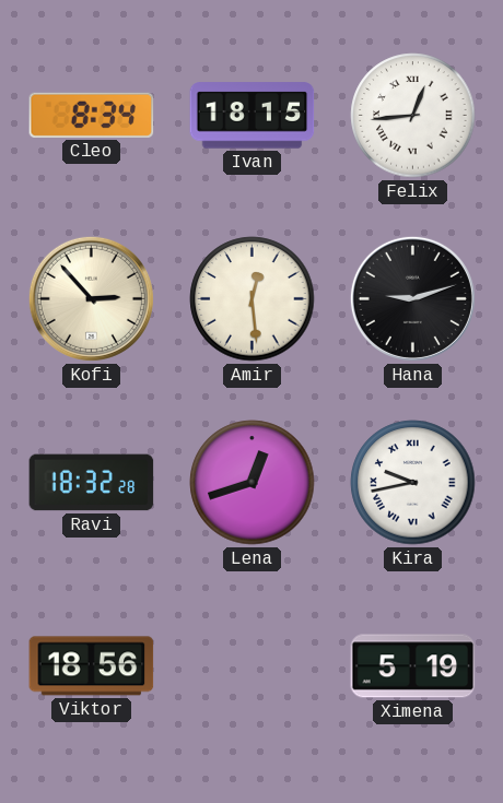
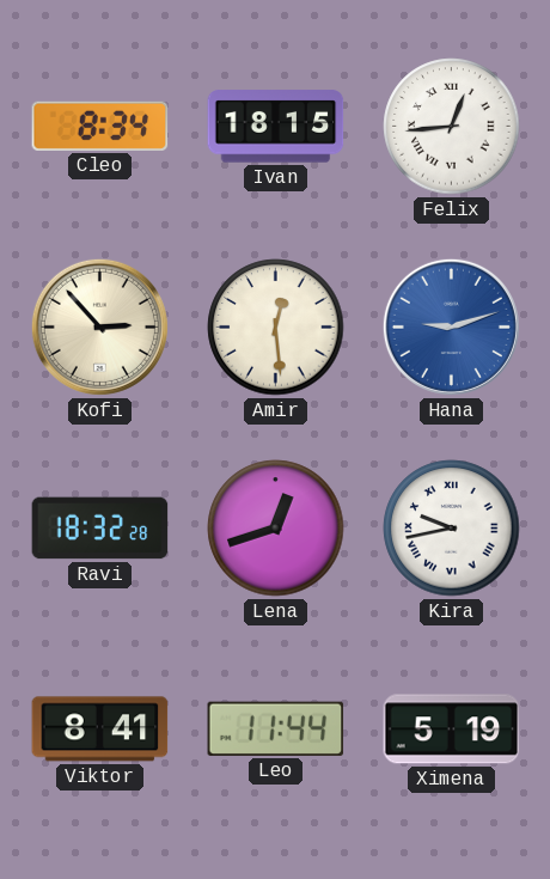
Hana dial: black -> blue (451, 326)
Viktor: 18:56 -> 8:41 (100, 730)
Leo: none -> 11:44 (276, 728)
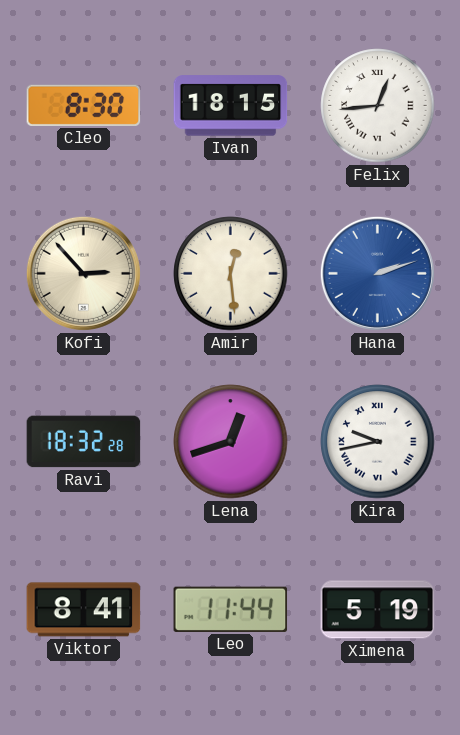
Cleo: 8:34 -> 8:30 (84, 105)
Hana: 9:12 -> 2:12 (377, 273)
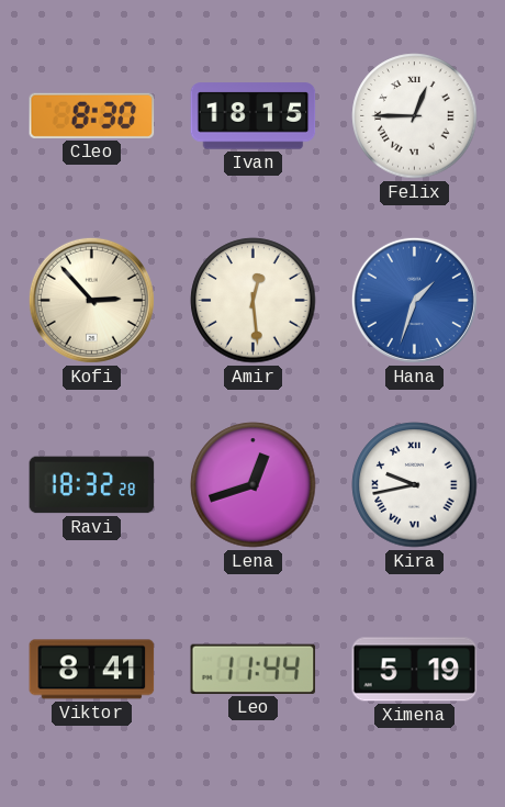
Felix: 12:44 -> 12:45 (415, 116)
Hana: 2:12 -> 1:33 (414, 300)
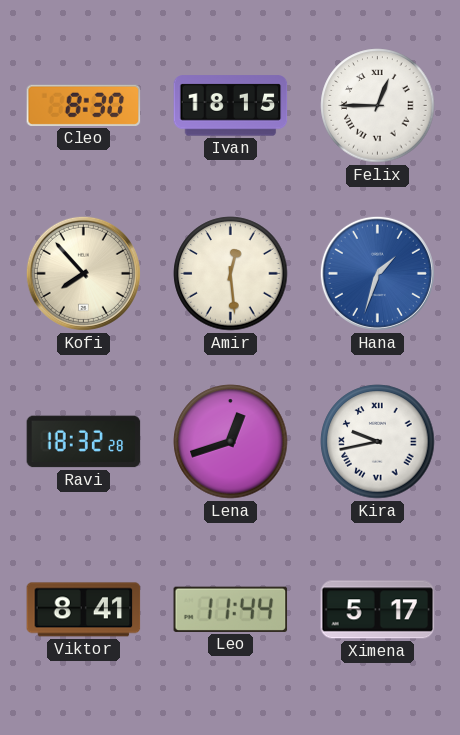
Kofi: 2:53 -> 7:53 (83, 273)
Ximena: 5:19 -> 5:17 (378, 610)
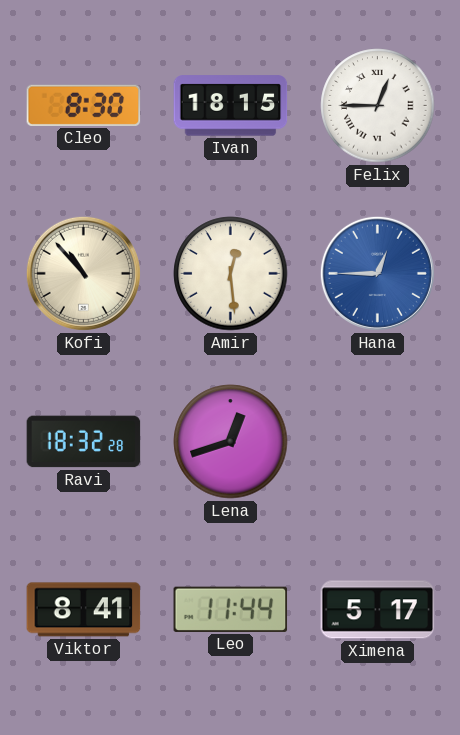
Kofi: 7:53 -> 10:53 (83, 273)
Hana: 1:33 -> 12:45 (377, 273)
Kira: 9:43 -> none (378, 442)
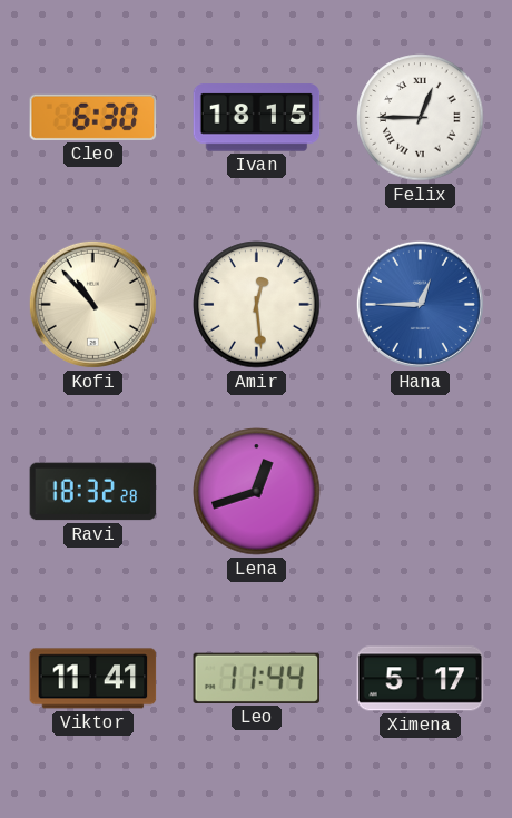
Cleo: 8:30 -> 6:30 (93, 117)
Viktor: 8:41 -> 11:41 (93, 679)
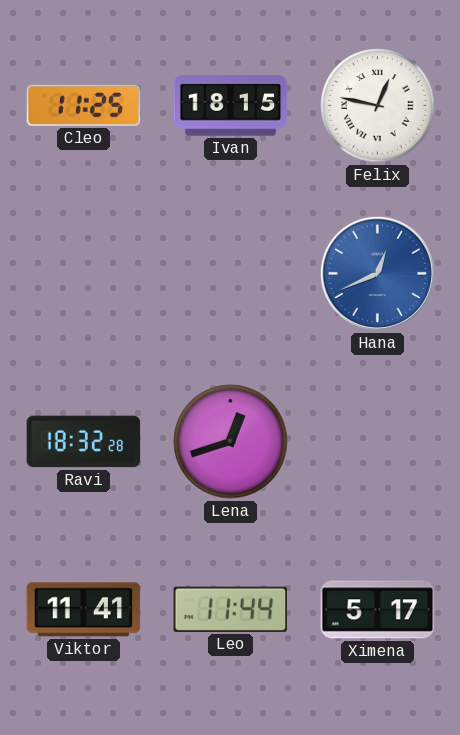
Cleo: 6:30 -> 11:25 (84, 105)
Felix: 12:45 -> 12:47 (378, 106)
Kofi: 10:53 -> none (92, 304)
Amir: 12:29 -> none (257, 305)
Hana: 12:45 -> 12:41 (377, 273)
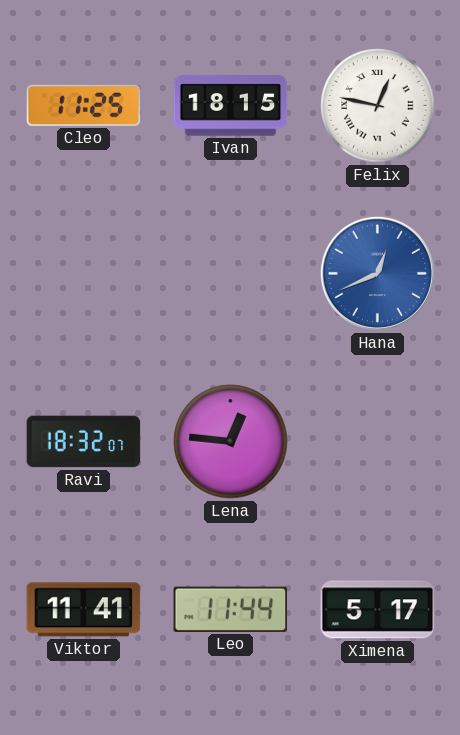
Ravi: 18:32:28 -> 18:32:07 (84, 442)
Lena: 12:42 -> 12:46 (231, 442)
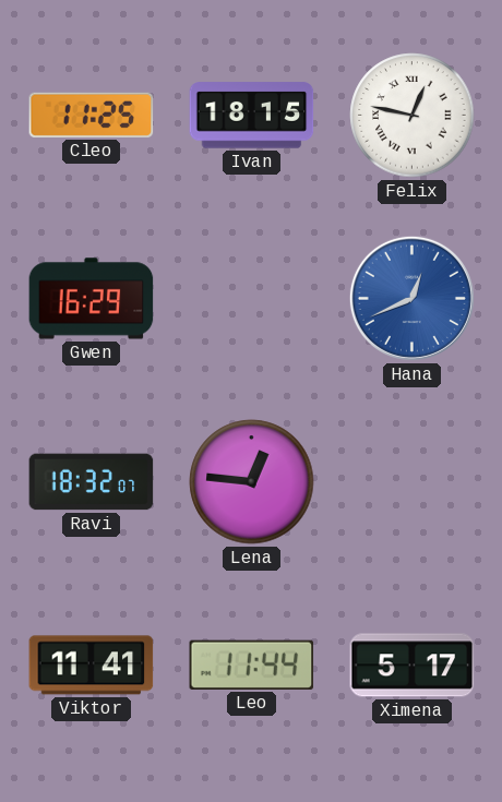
Gwen: none -> 16:29 (92, 299)
